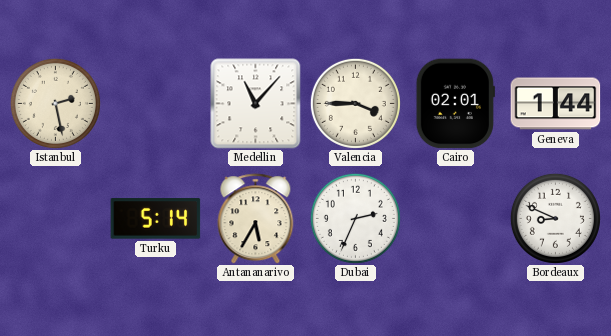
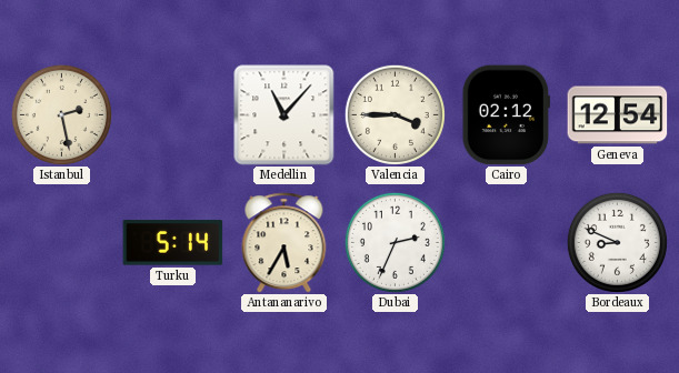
Cairo: 02:01 -> 02:12 (506, 115)
Geneva: 1:44 -> 12:54 (618, 115)
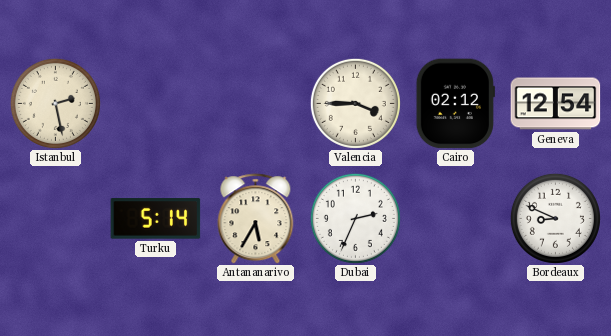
Medellin: 11:07 -> none (284, 115)
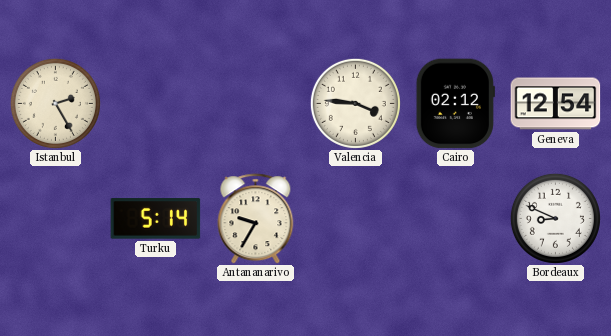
Istanbul: 2:28 -> 2:25 (55, 103)
Valencia: 3:45 -> 3:46 (355, 103)
Antananarivo: 5:35 -> 9:35 (256, 219)
Dubai: 2:34 -> none (355, 218)
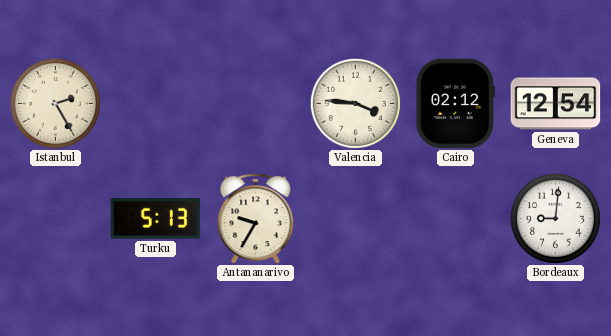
Turku: 5:14 -> 5:13 (156, 219)
Bordeaux: 8:49 -> 9:01 (555, 218)
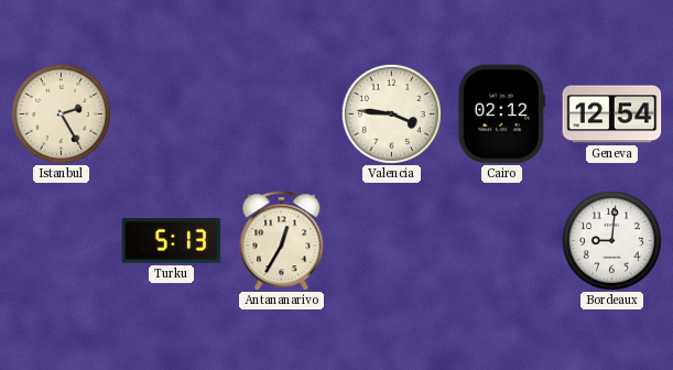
Antananarivo: 9:35 -> 12:35 (282, 241)
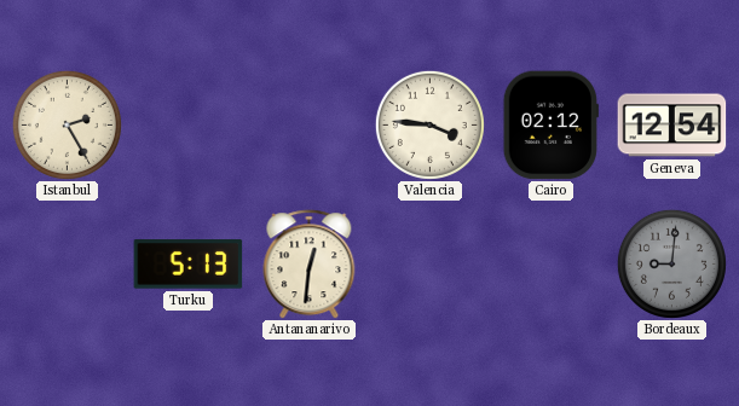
Antananarivo: 12:35 -> 12:31 (310, 265)
Bordeaux dial: white -> grey (671, 263)
